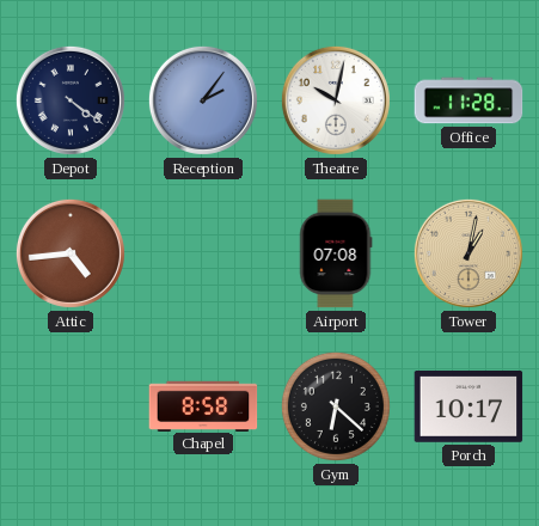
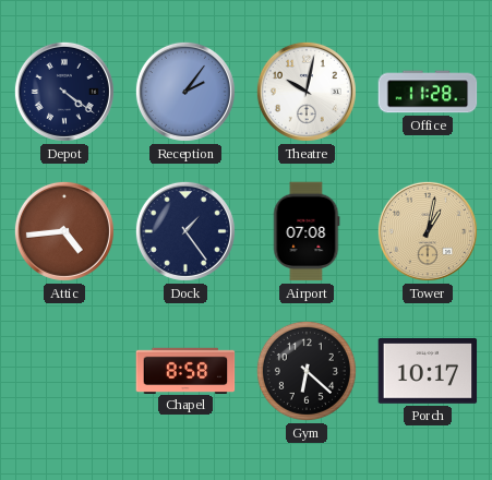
Dock: none -> 1:24 (185, 231)
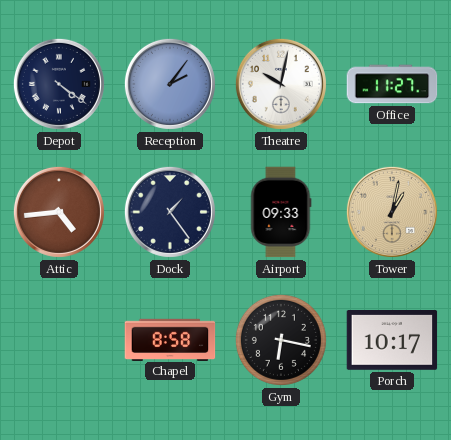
Office: 11:28 -> 11:27 (392, 84)
Airport: 07:08 -> 09:33 (281, 212)
Gym: 6:22 -> 6:17 (281, 340)
